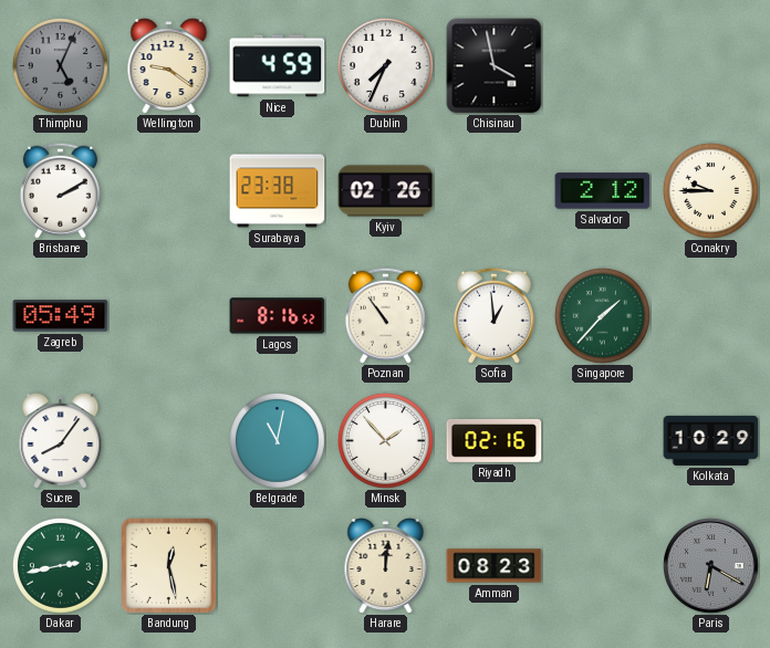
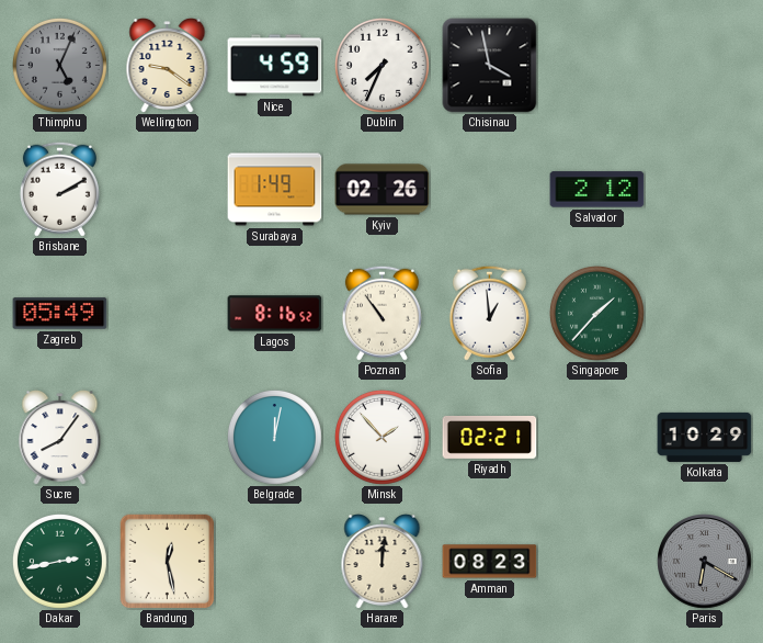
Surabaya: 23:38 -> 1:49 (275, 190)
Conakry: 9:45 -> none (710, 190)
Belgrade: 11:02 -> 12:02 (274, 437)
Riyadh: 02:16 -> 02:21 (490, 438)
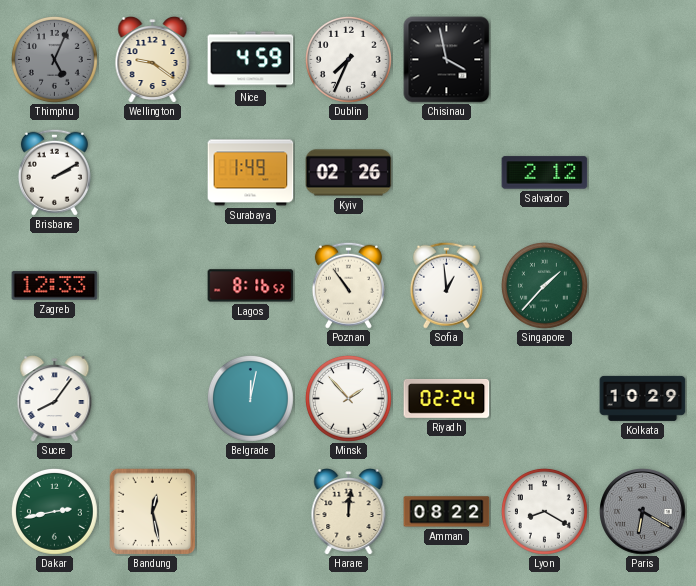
Zagreb: 05:49 -> 12:33 (55, 286)
Riyadh: 02:21 -> 02:24 (447, 399)
Amman: 08:23 -> 08:22 (447, 512)
Lyon: none -> 8:20 (544, 511)
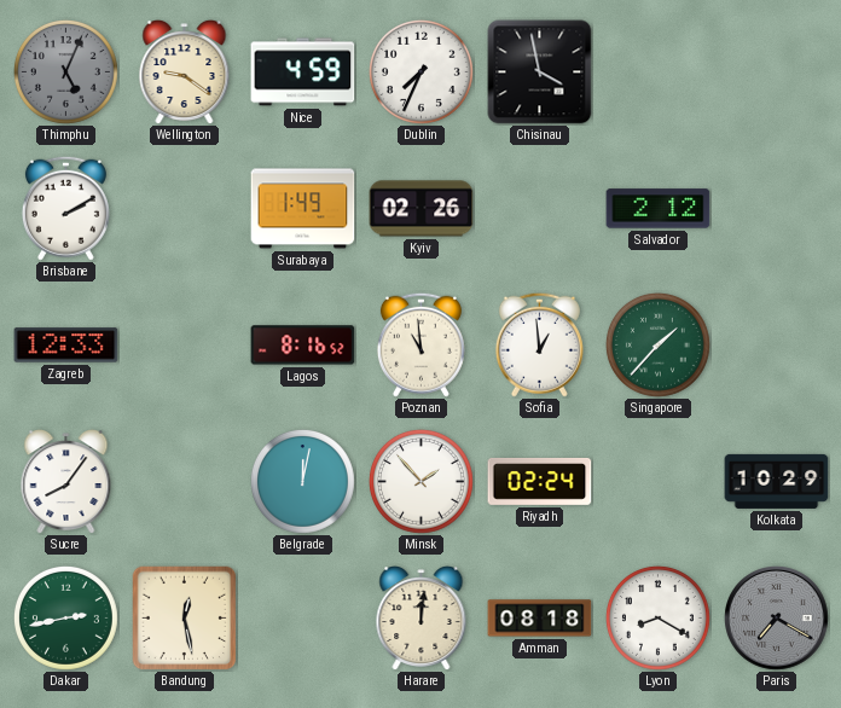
Poznan: 10:54 -> 10:59 (420, 344)
Amman: 08:22 -> 08:18 (540, 619)
Paris: 6:20 -> 7:20 (777, 619)
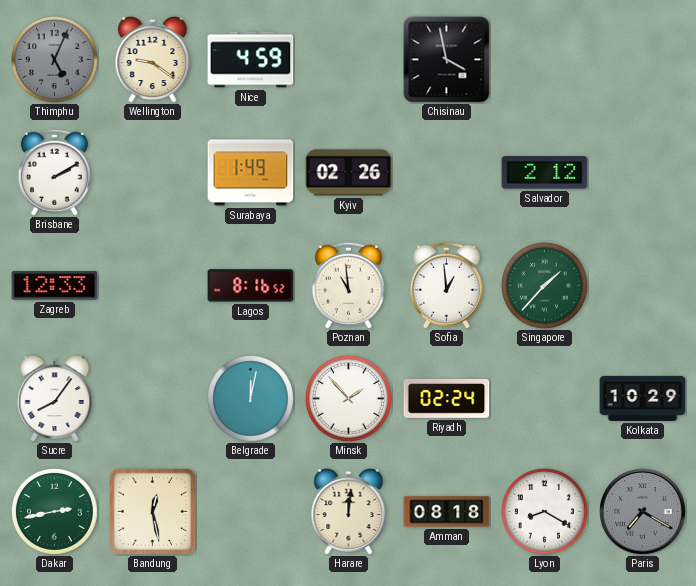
Dublin: 7:34 -> none (420, 71)
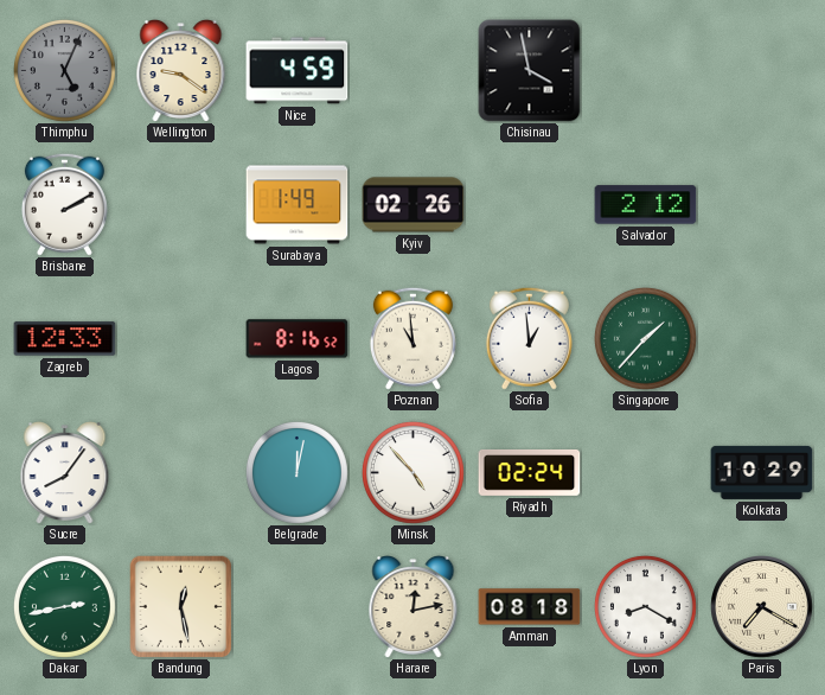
Minsk: 1:53 -> 4:53 (412, 472)
Harare: 12:01 -> 12:13 (414, 607)
Paris dial: grey -> cream (762, 607)
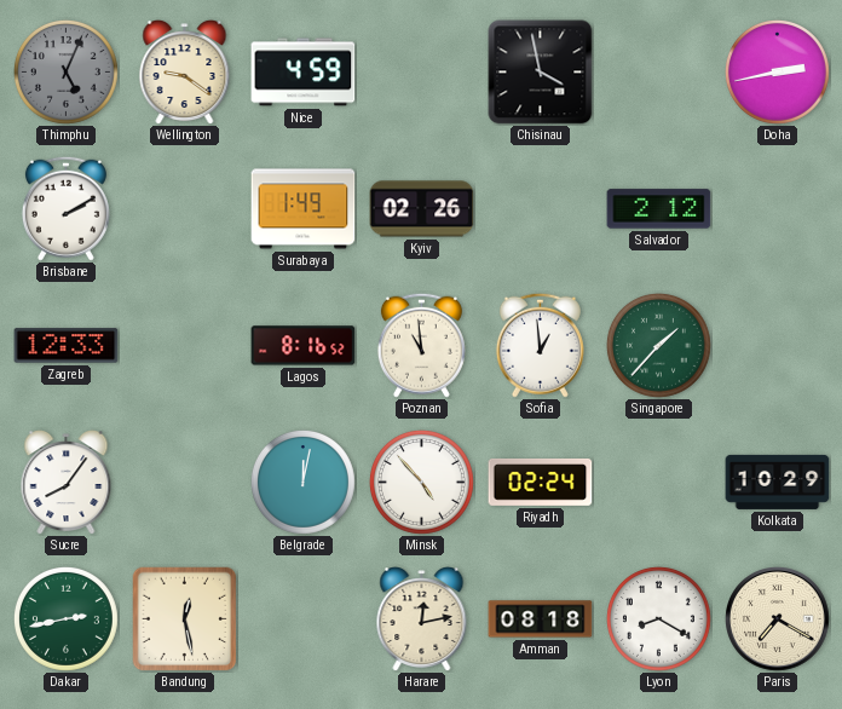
Doha: none -> 2:43 (777, 71)
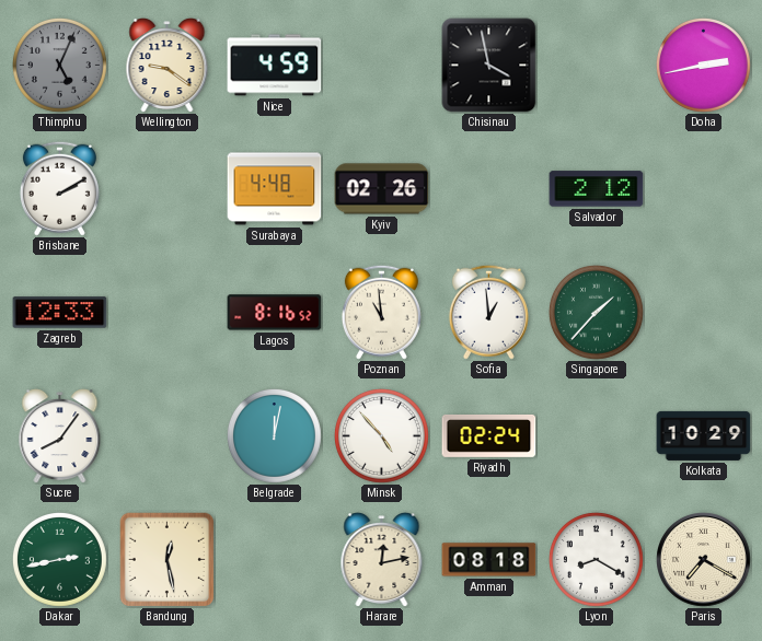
Surabaya: 1:49 -> 4:48 (275, 189)
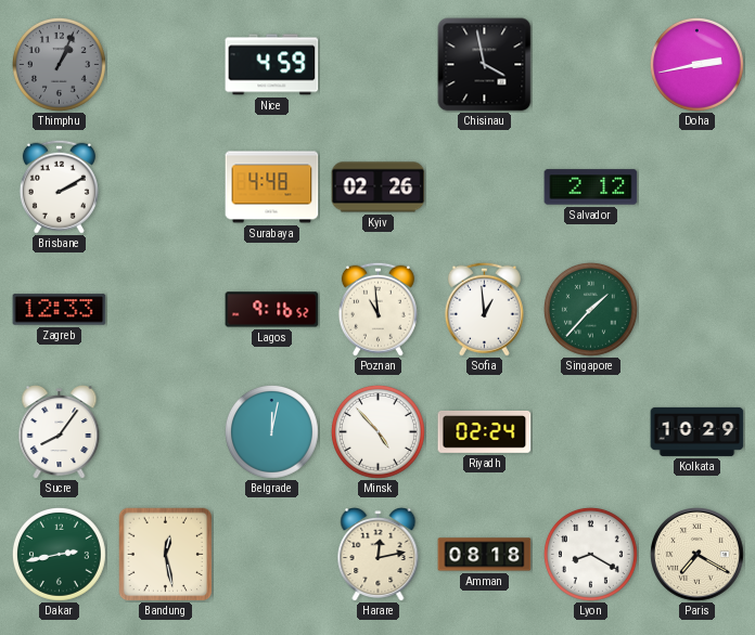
Thimphu: 5:04 -> 1:04 (59, 64)
Wellington: 9:21 -> none (168, 66)
Lagos: 8:16 -> 9:16 (272, 310)
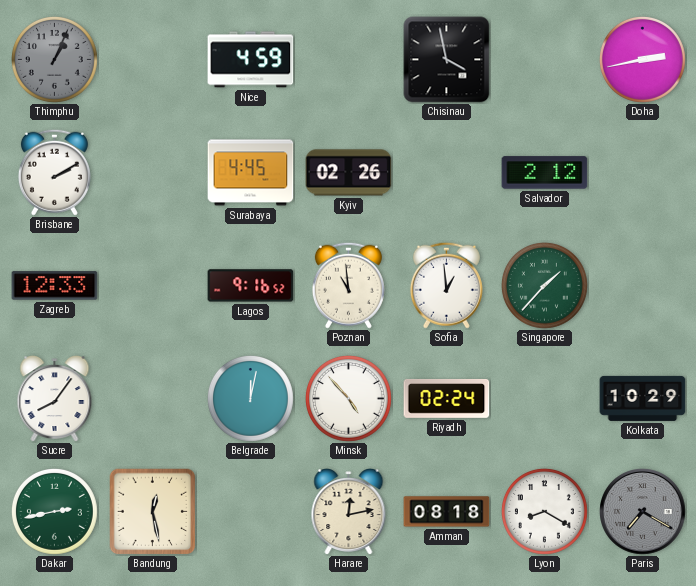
Surabaya: 4:48 -> 4:45 (251, 173)
Paris dial: cream -> grey (643, 512)
